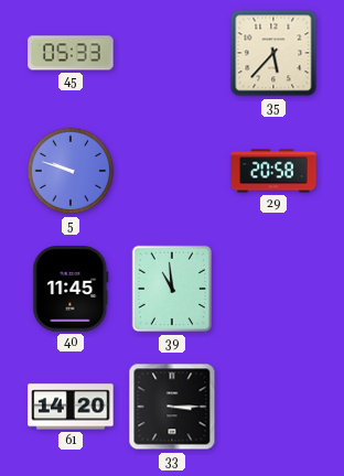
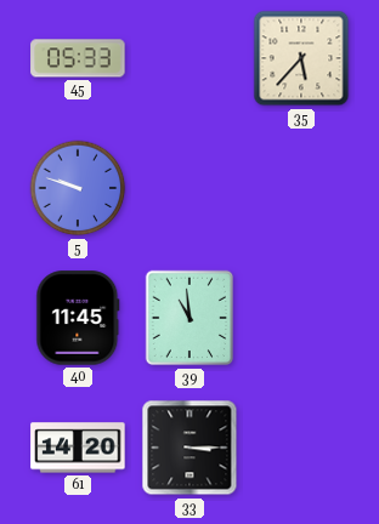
29: 20:58 -> none (273, 171)
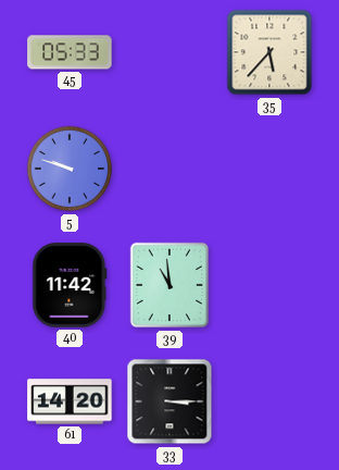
40: 11:45 -> 11:42 (70, 285)
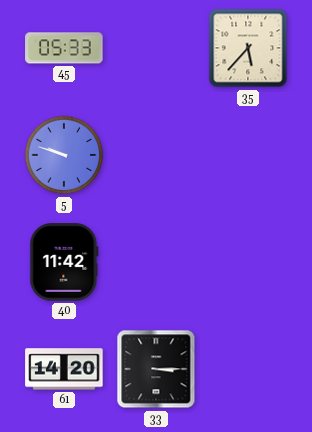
39: 10:59 -> none (169, 285)
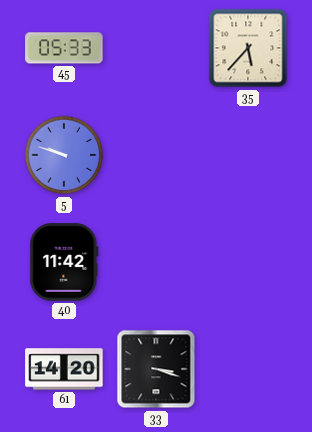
33: 3:15 -> 3:18 (156, 369)
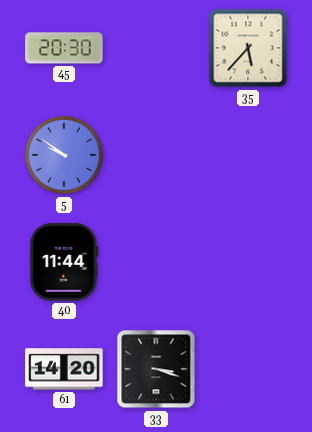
45: 05:33 -> 20:30 (64, 48)
5: 9:48 -> 9:51 (64, 155)
40: 11:42 -> 11:44 (64, 262)
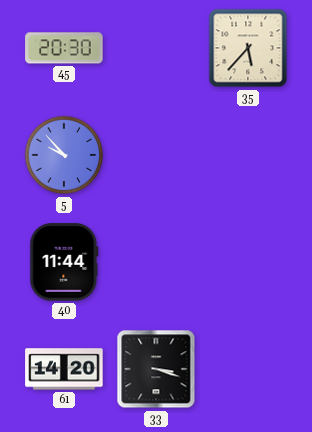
5: 9:51 -> 9:53 (64, 155)
